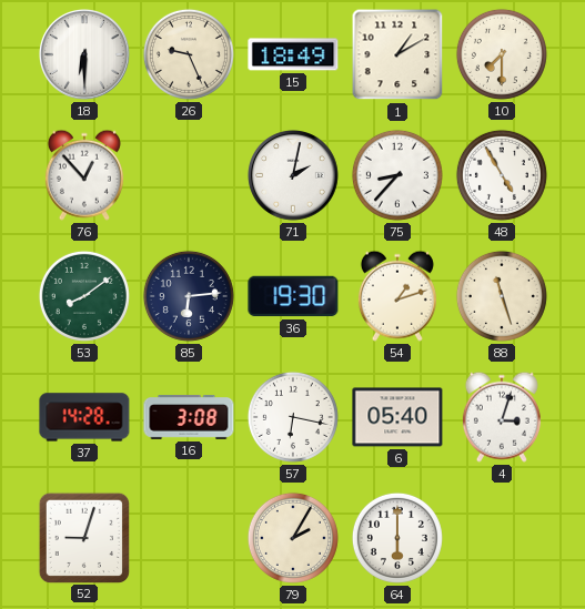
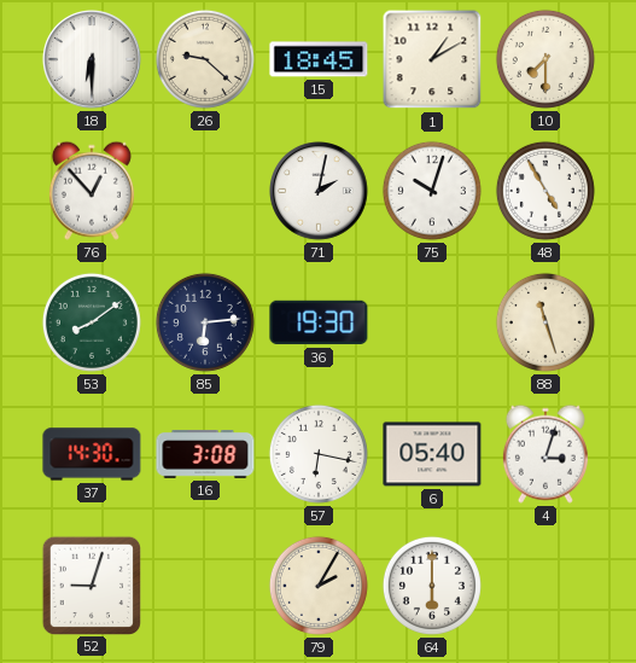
26: 9:26 -> 9:22 (205, 59)
15: 18:49 -> 18:45 (319, 59)
75: 8:37 -> 10:03 (432, 191)
54: 1:12 -> none (397, 296)
37: 14:28 -> 14:30 (92, 454)
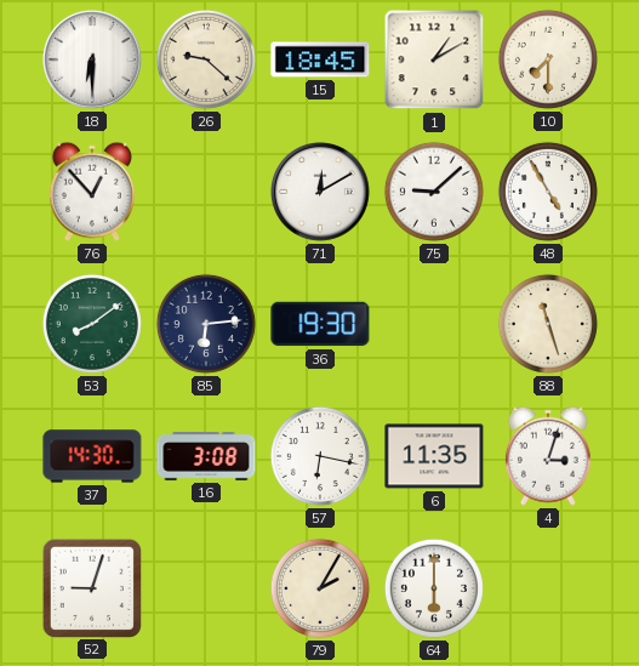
71: 2:02 -> 12:10 (321, 193)
75: 10:03 -> 9:08 (434, 192)
6: 05:40 -> 11:35 (434, 456)
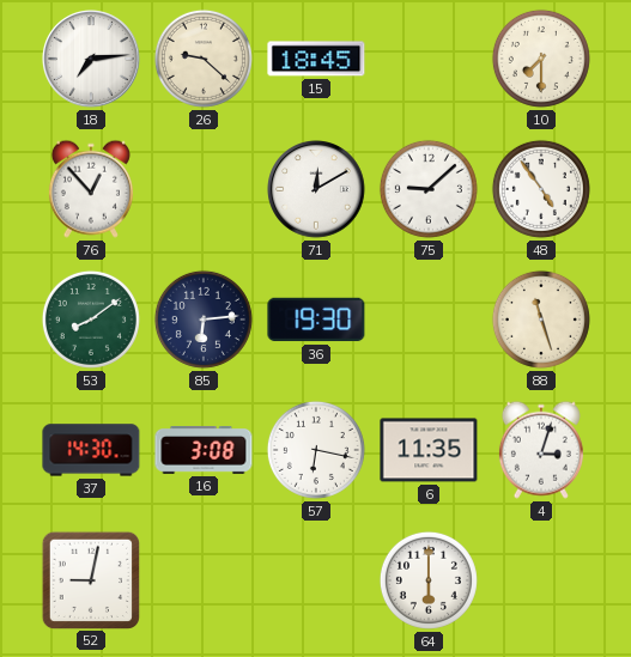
18: 6:30 -> 7:14 (92, 60)
1: 1:10 -> none (434, 59)
48: 4:55 -> 4:54 (541, 189)
52: 9:03 -> 9:02 (90, 579)
79: 2:05 -> none (320, 588)
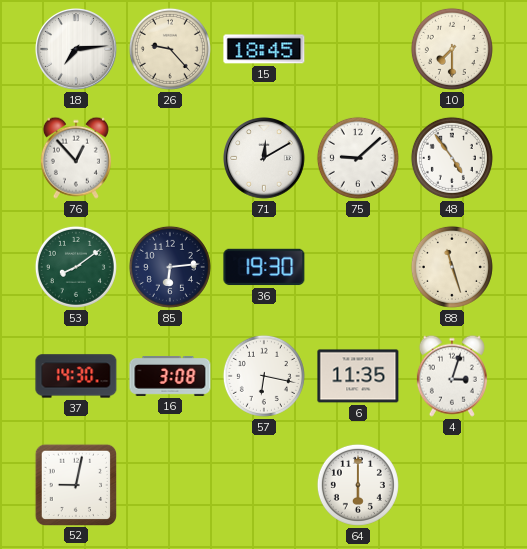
26: 9:22 -> 9:23 (170, 49)
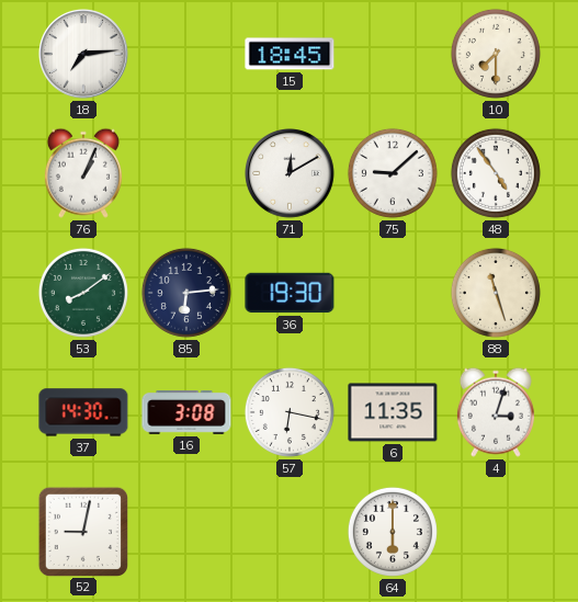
26: 9:23 -> none (170, 49)
76: 12:53 -> 1:04 (83, 173)
